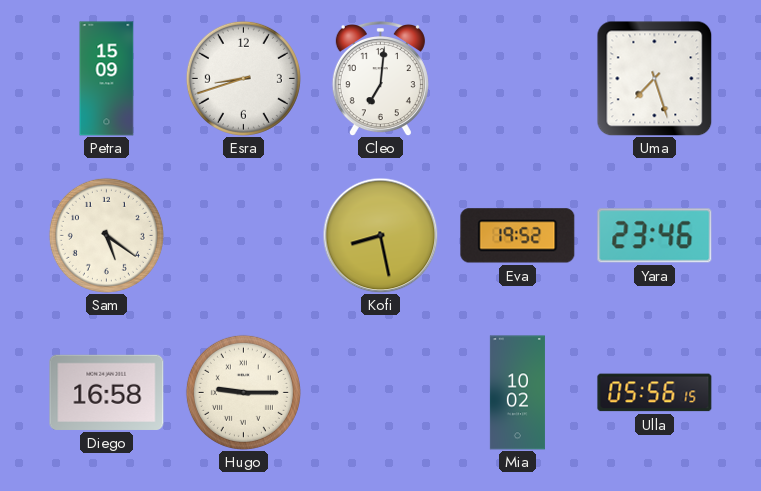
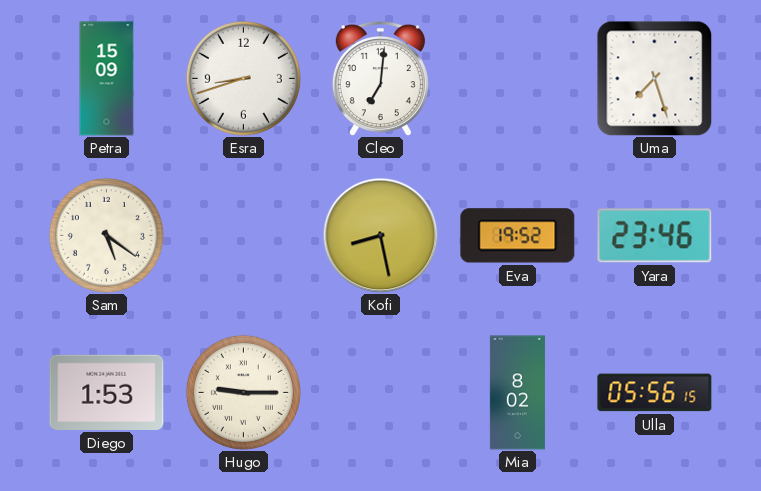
Diego: 16:58 -> 1:53 (107, 392)
Mia: 10:02 -> 8:02 (517, 393)
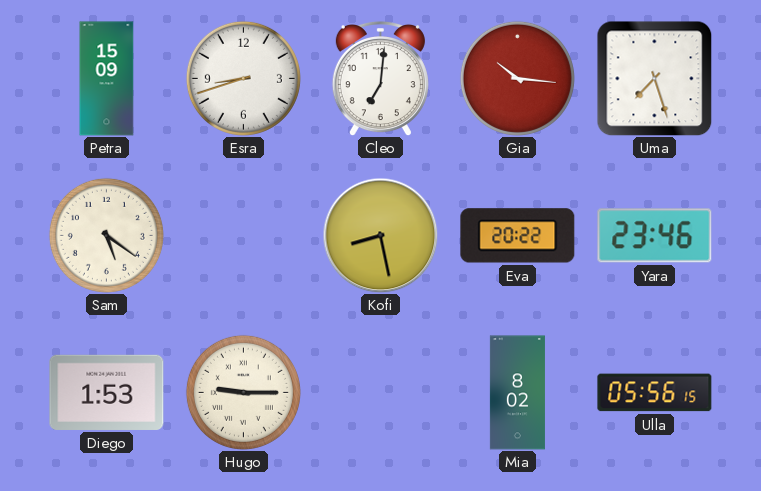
Gia: none -> 10:16 (517, 78)
Eva: 19:52 -> 20:22 (518, 236)
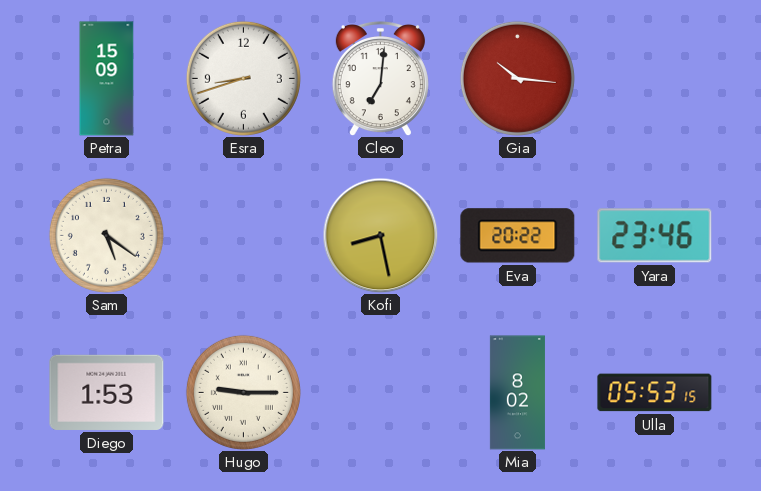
Uma: 7:27 -> none (654, 78)
Ulla: 05:56 -> 05:53 (655, 393)
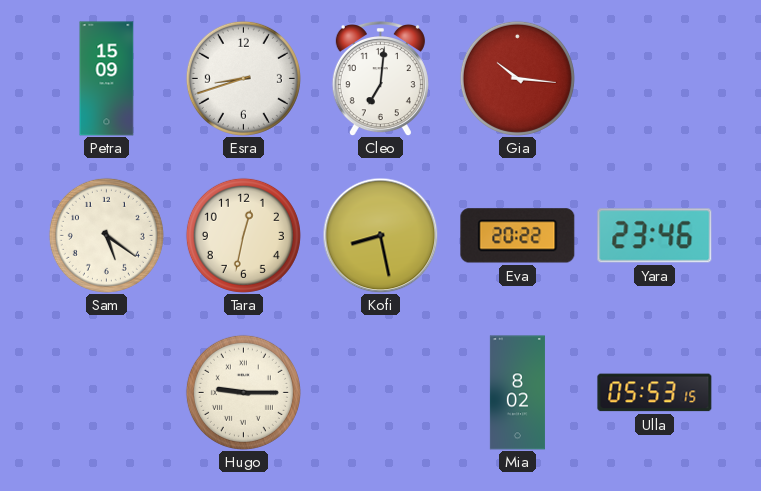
Tara: none -> 12:32 (243, 235)
Diego: 1:53 -> none (107, 392)
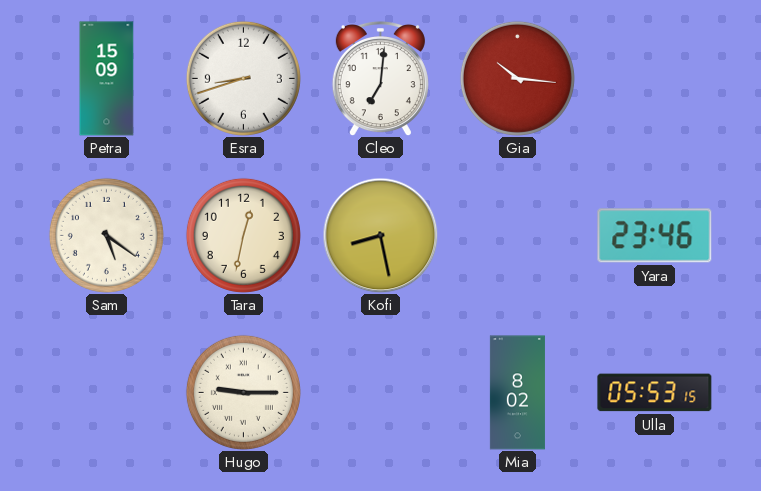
Eva: 20:22 -> none (518, 236)
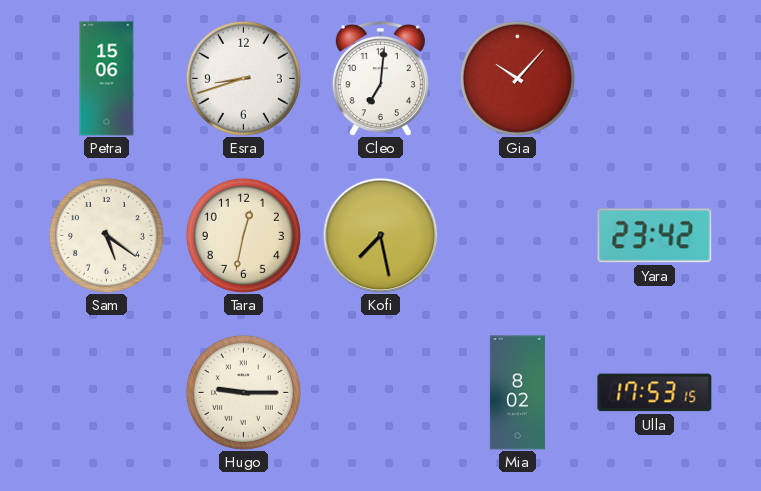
Petra: 15:09 -> 15:06 (107, 79)
Gia: 10:16 -> 10:07 (517, 78)
Kofi: 8:28 -> 7:28 (380, 235)
Yara: 23:46 -> 23:42 (655, 236)
Ulla: 05:53 -> 17:53 (655, 393)
